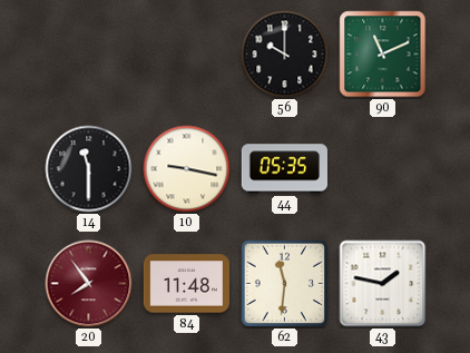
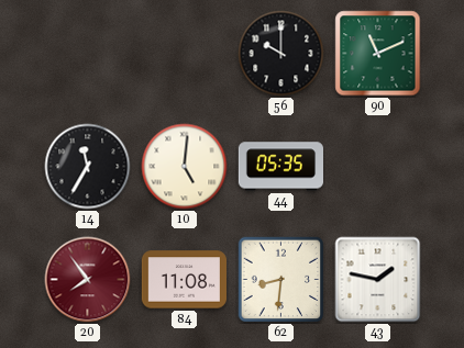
14: 11:30 -> 11:35 (88, 167)
10: 9:17 -> 5:01 (185, 167)
84: 11:48 -> 11:08 (184, 280)
62: 11:31 -> 8:31 (281, 280)
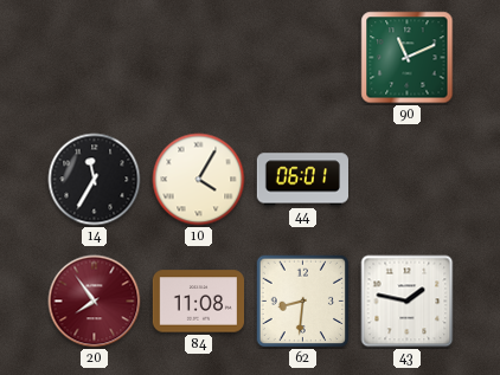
56: 10:00 -> none (281, 54)
10: 5:01 -> 4:05 (199, 180)
44: 05:35 -> 06:01 (302, 180)
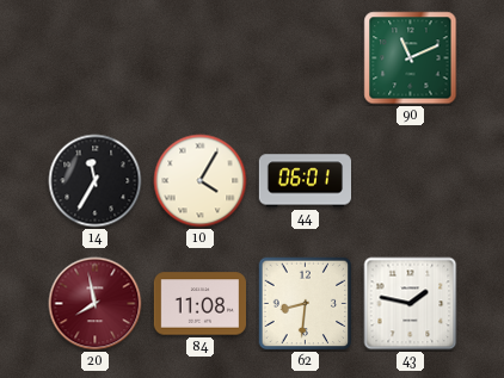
20: 7:54 -> 7:58 (96, 304)
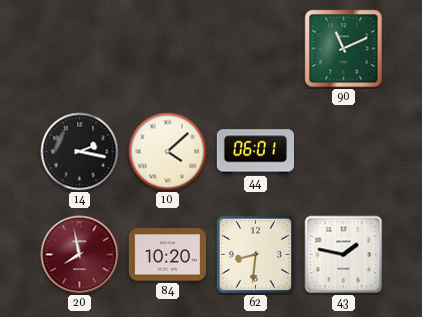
14: 11:35 -> 2:17 (80, 152)
10: 4:05 -> 4:08 (168, 152)
84: 11:08 -> 10:20 (167, 255)
